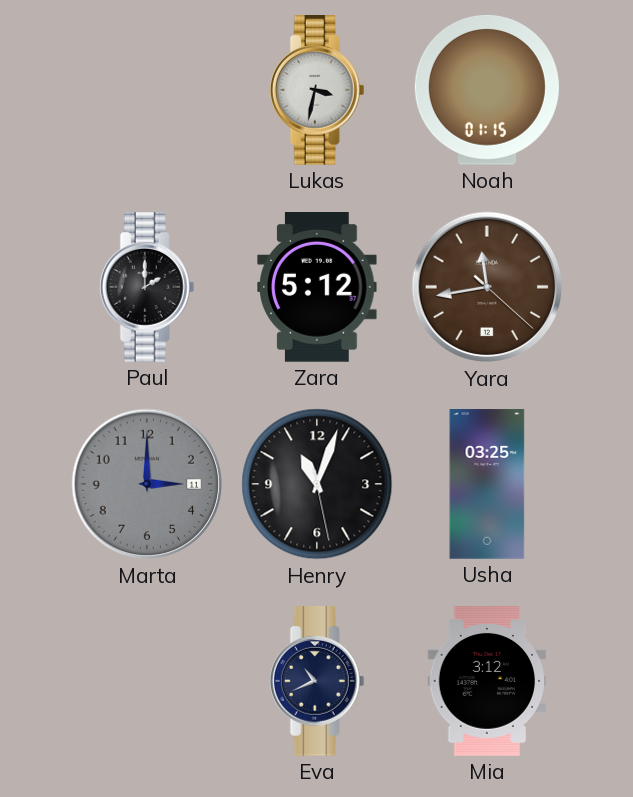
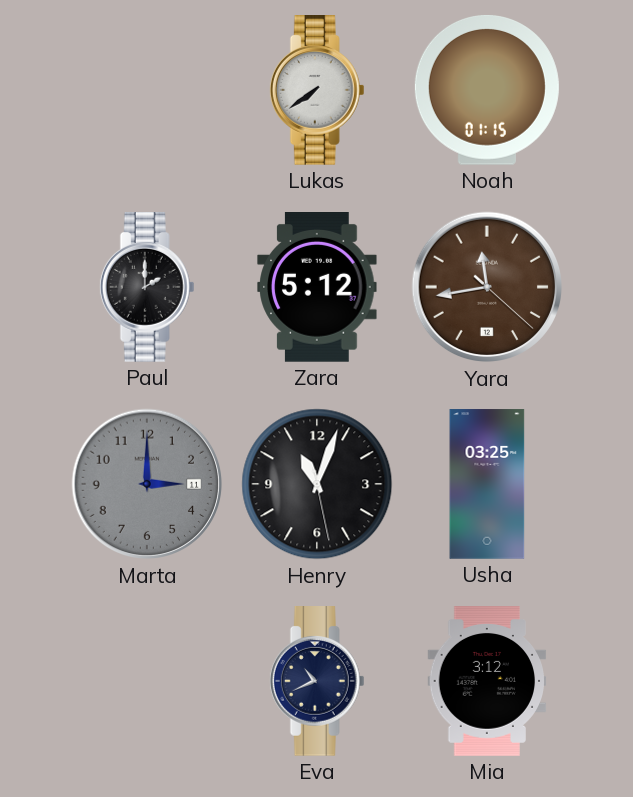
Lukas: 3:32 -> 7:39 (317, 91)
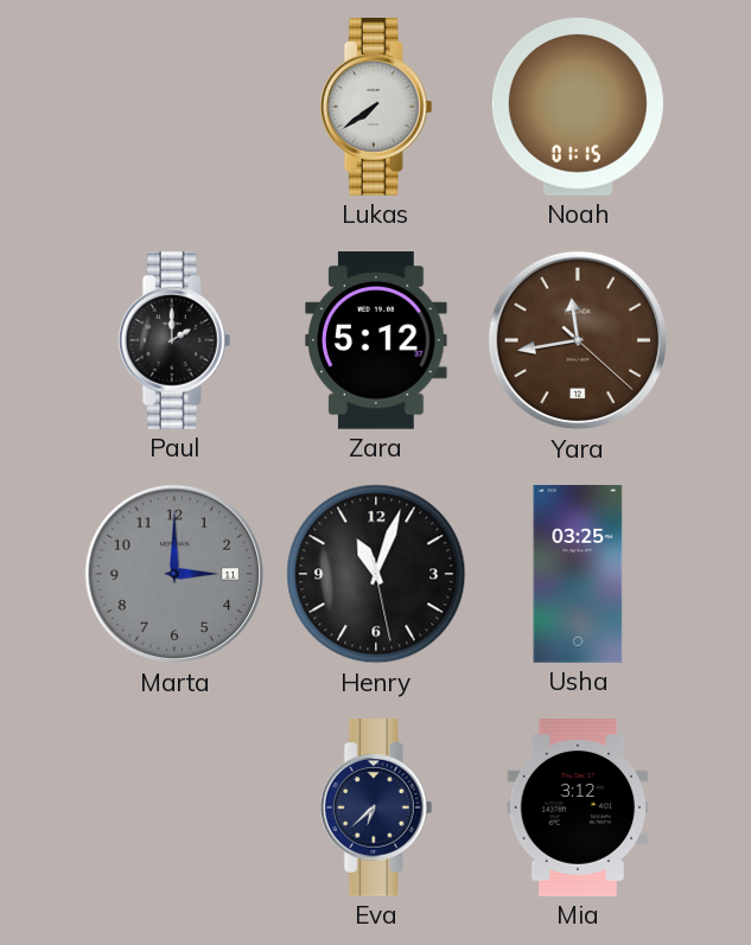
Eva: 10:41 -> 6:38 (376, 809)
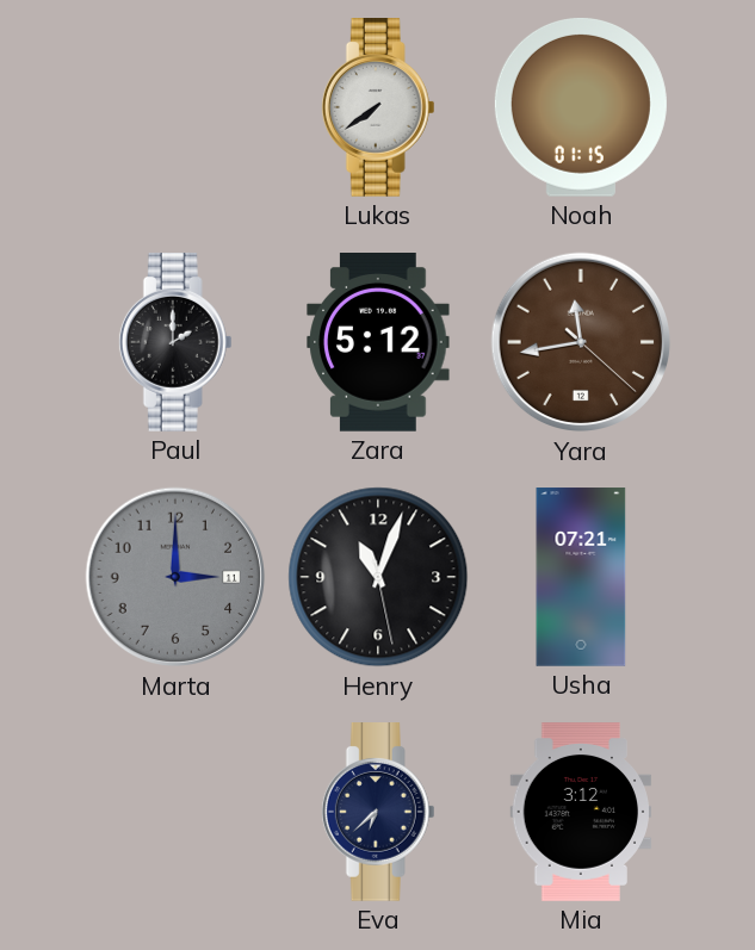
Usha: 03:25 -> 07:21 (581, 577)
